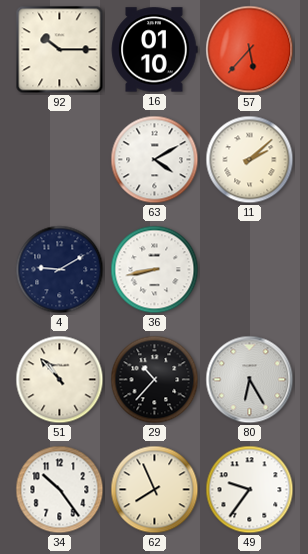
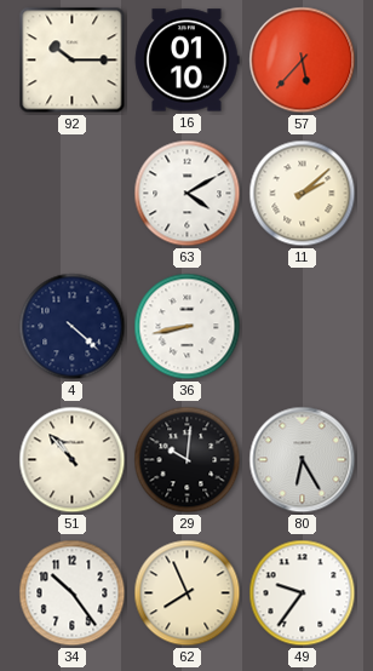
4: 9:10 -> 4:22 (73, 327)
29: 10:37 -> 10:01 (188, 460)
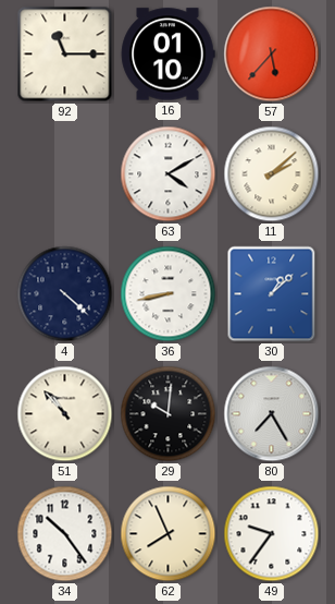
92: 10:15 -> 11:15 (65, 55)
30: none -> 1:08 (272, 294)
80: 6:25 -> 7:25 (272, 414)
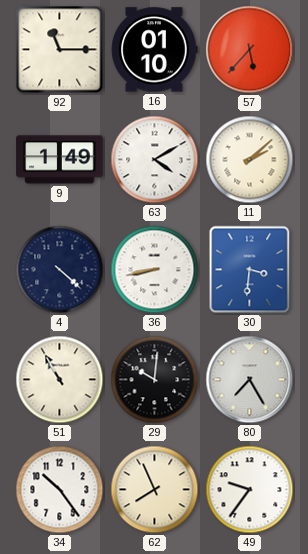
9: none -> 1:49 (60, 160)
30: 1:08 -> 3:31 (250, 270)
51: 10:53 -> 10:55 (60, 380)
